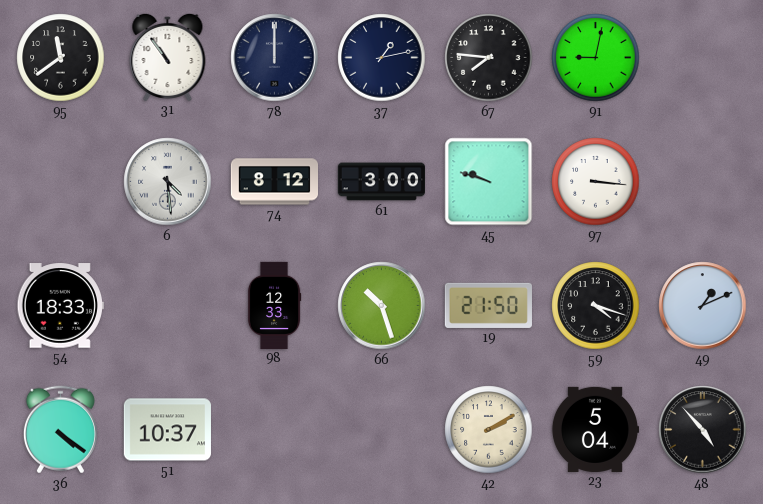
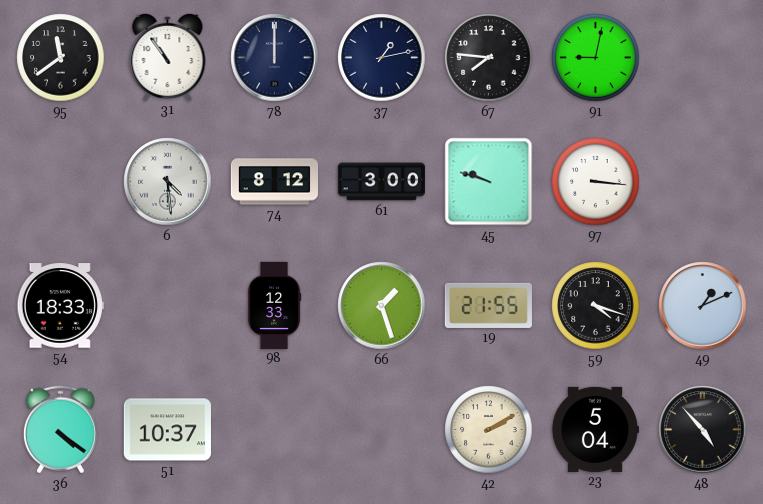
66: 10:27 -> 1:27 (382, 306)
19: 21:50 -> 21:55 (488, 305)
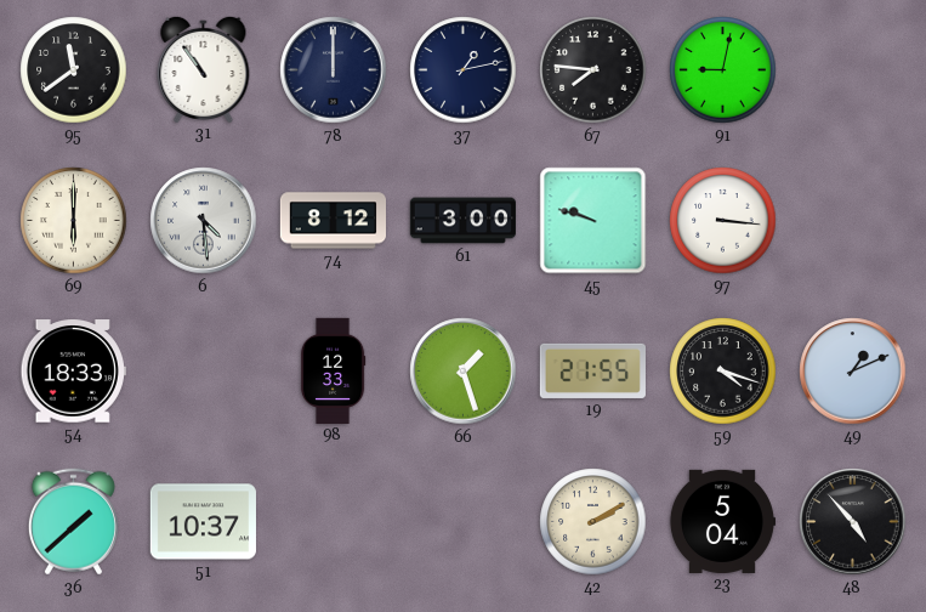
69: none -> 6:00 (74, 221)
36: 4:21 -> 1:38 (73, 522)
